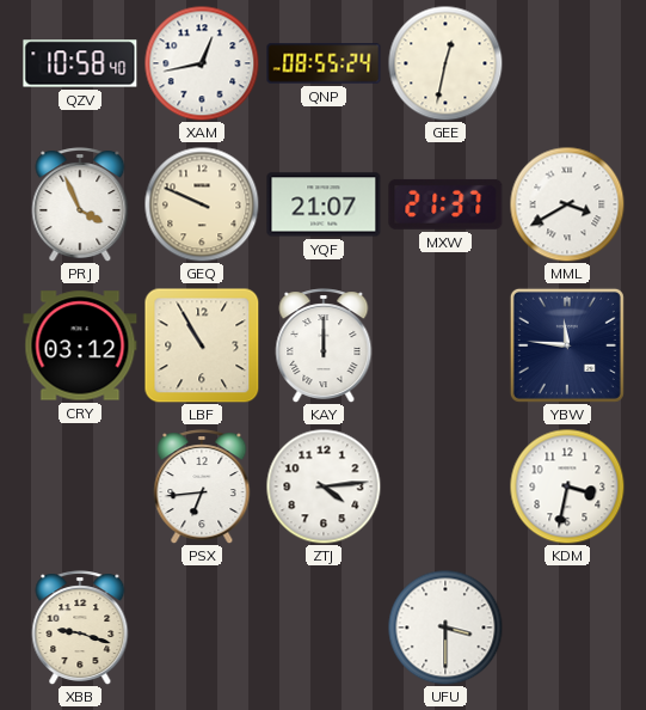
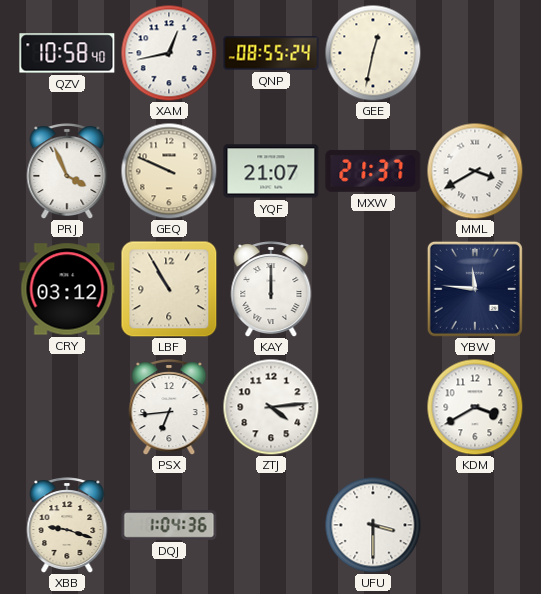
KDM: 3:32 -> 3:40 (475, 407)
DQJ: none -> 1:04 (169, 525)
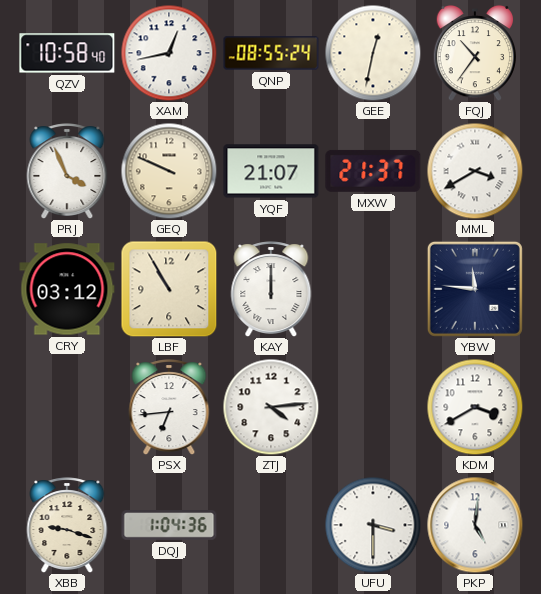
FQJ: none -> 10:36 (474, 53)
PKP: none -> 5:01 (475, 525)
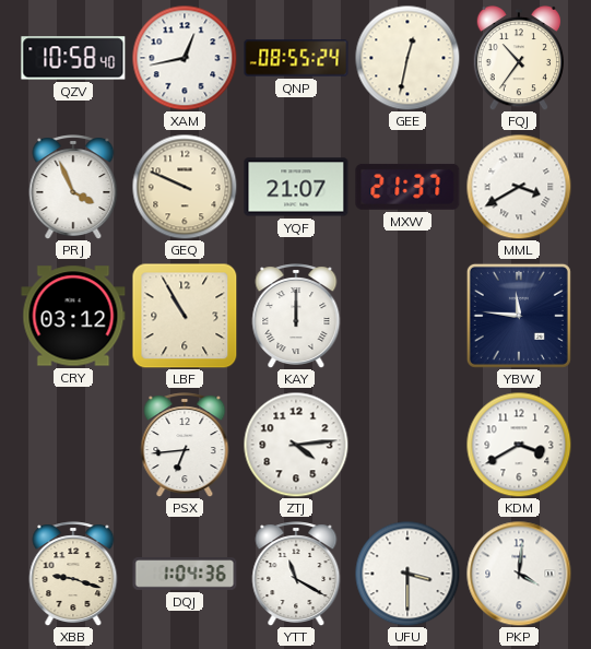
YTT: none -> 11:20 (296, 574)
PKP: 5:01 -> 4:01 (519, 574)
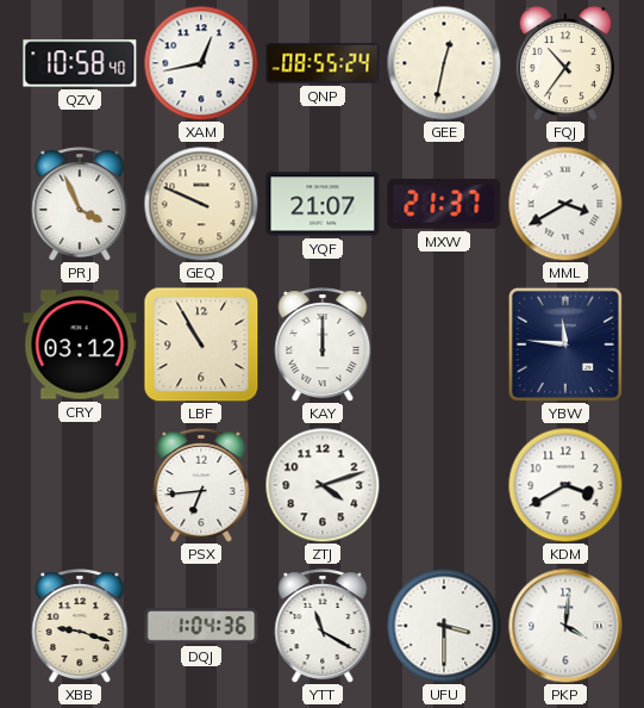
ZTJ: 4:14 -> 4:12 (323, 485)
